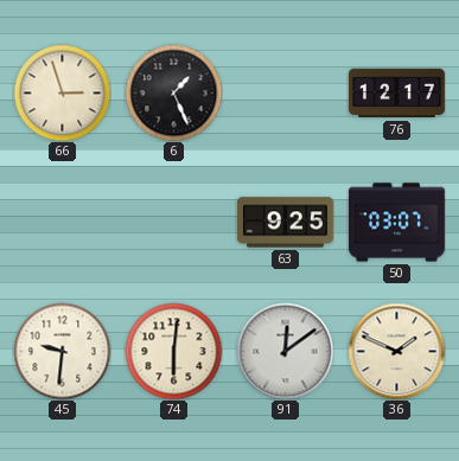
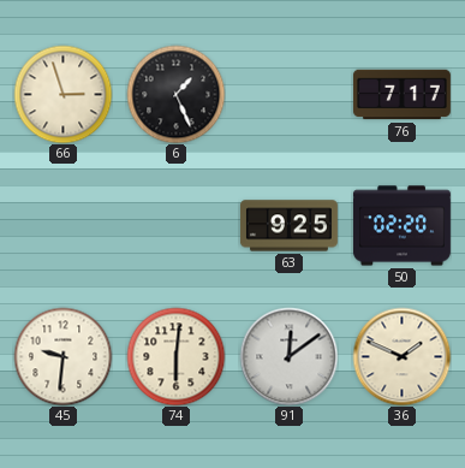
76: 12:17 -> 7:17 (401, 95)
50: 03:07 -> 02:20 (403, 226)
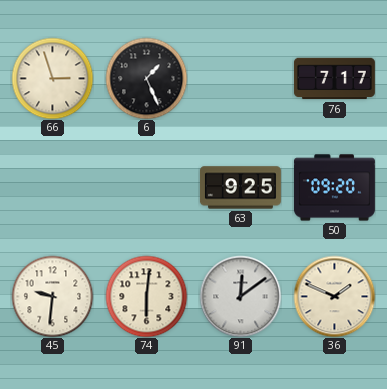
50: 02:20 -> 09:20 (335, 188)
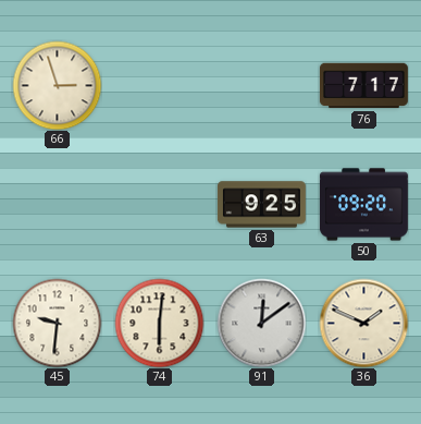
6: 1:26 -> none (146, 78)
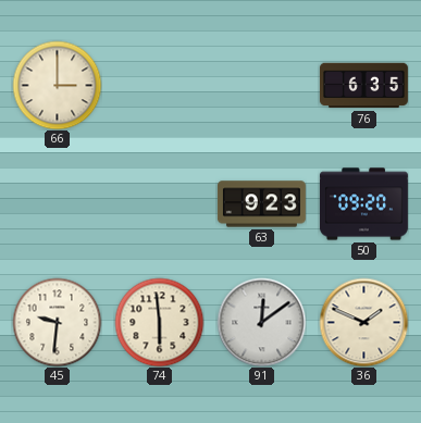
66: 2:57 -> 3:00 (57, 85)
76: 7:17 -> 6:35 (363, 86)
63: 9:25 -> 9:23 (261, 204)
74: 6:01 -> 5:59 (159, 322)
